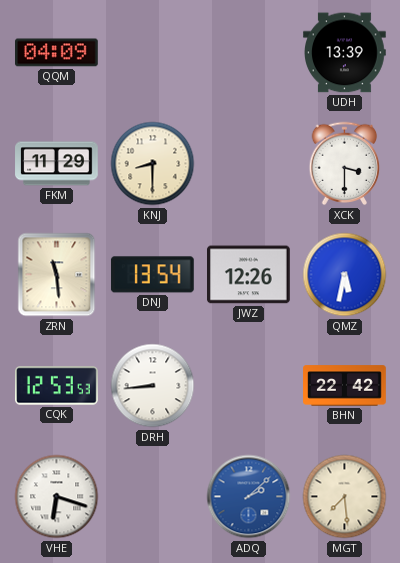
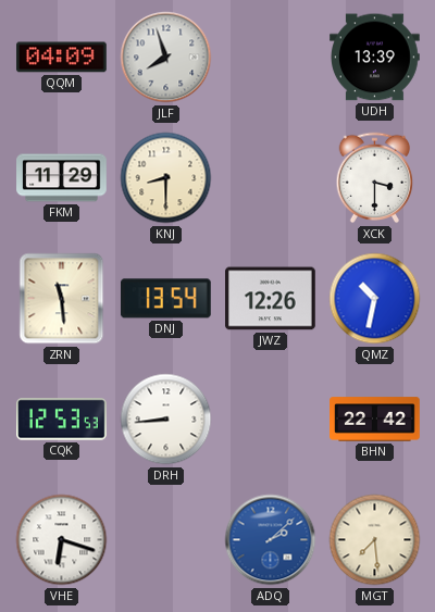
JLF: none -> 7:57 (166, 58)
QMZ: 5:32 -> 10:32 (375, 299)
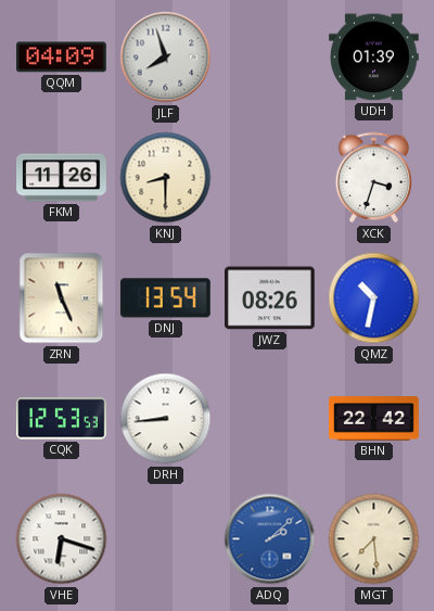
UDH: 13:39 -> 01:39 (374, 58)
FKM: 11:29 -> 11:26 (62, 178)
XCK: 3:30 -> 3:33 (374, 178)
ZRN: 11:29 -> 11:26 (62, 298)
JWZ: 12:26 -> 08:26 (270, 298)
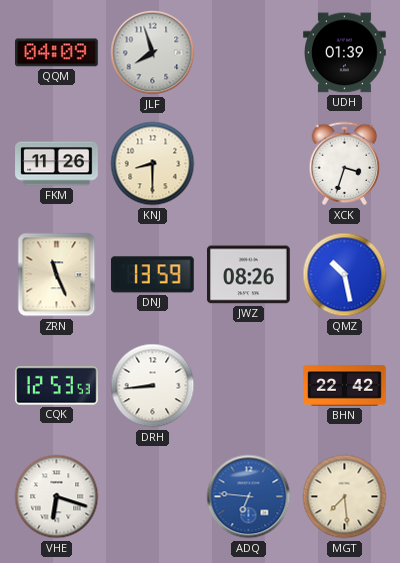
DNJ: 13:54 -> 13:59 (152, 275)
QMZ: 10:32 -> 10:28 (345, 275)
ADQ: 2:08 -> 6:46 (249, 497)
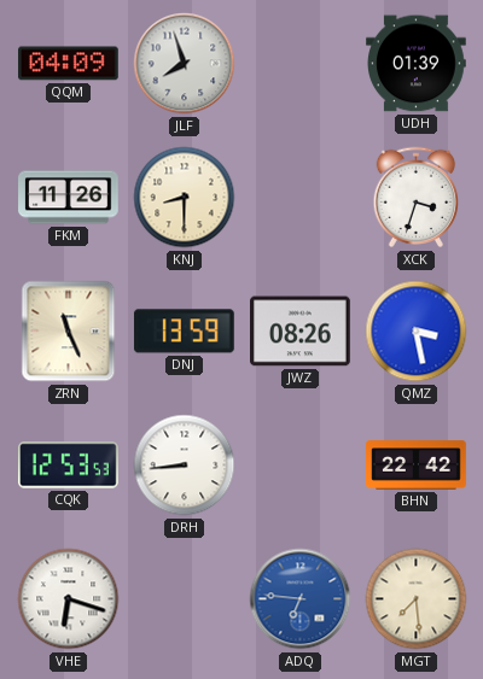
QMZ: 10:28 -> 3:28 (417, 332)
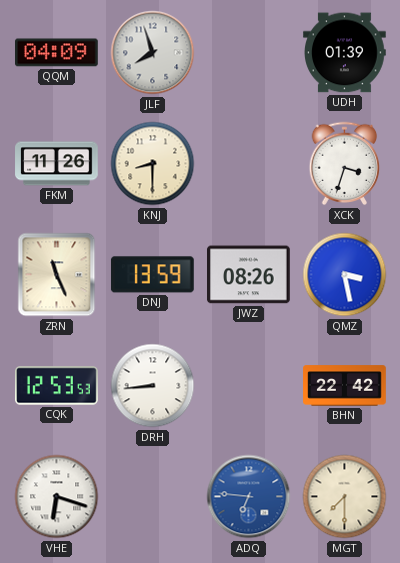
MGT: 7:29 -> 7:30 (345, 497)
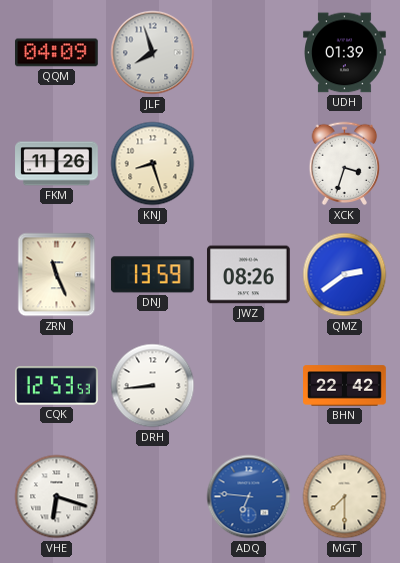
KNJ: 8:30 -> 8:27 (153, 164)
QMZ: 3:28 -> 2:39 (345, 275)
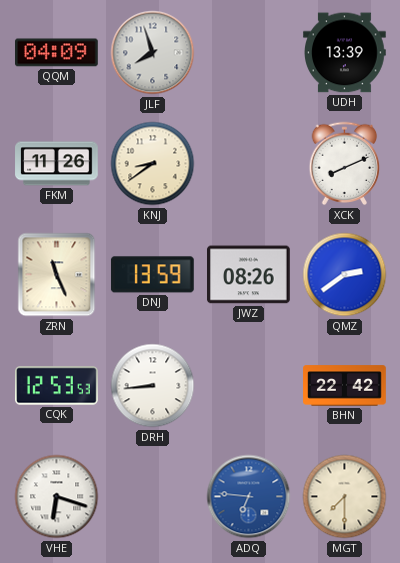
UDH: 01:39 -> 13:39 (345, 53)
KNJ: 8:27 -> 8:39 (153, 164)
XCK: 3:33 -> 8:11 (345, 164)
